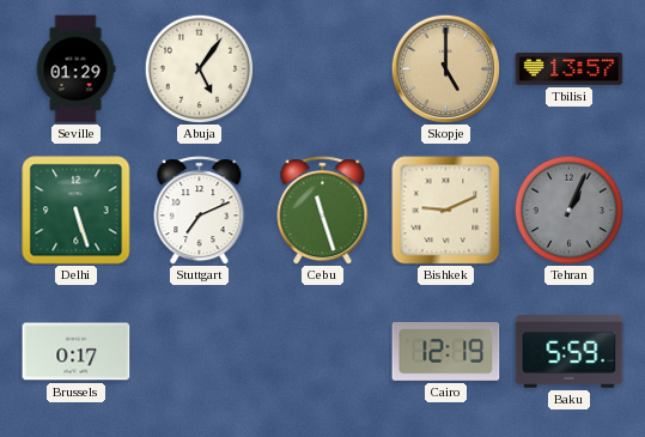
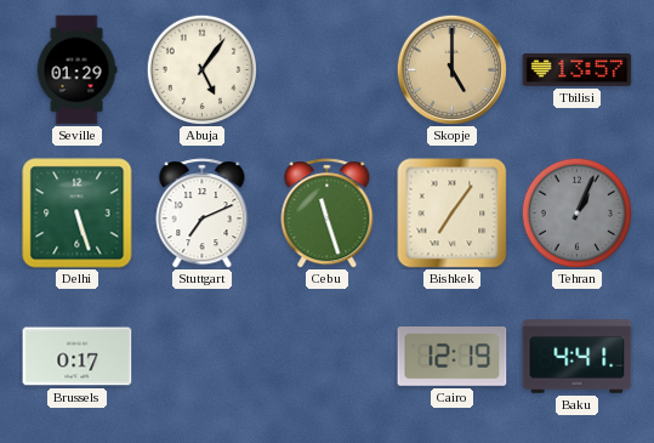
Bishkek: 9:11 -> 7:06 (453, 214)
Baku: 5:59 -> 4:41 (578, 357)
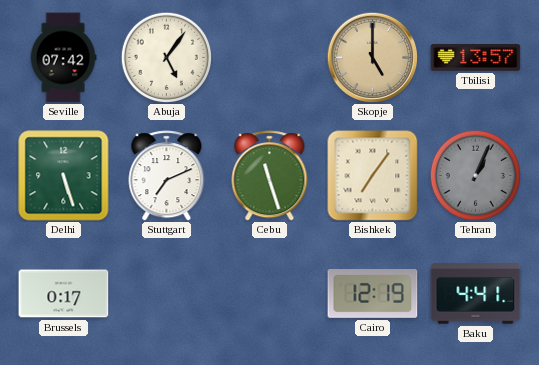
Seville: 01:29 -> 07:42 (63, 58)
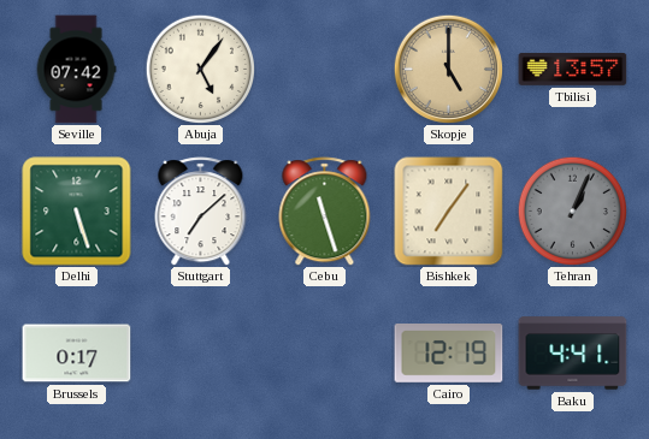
Stuttgart: 7:11 -> 7:08 (201, 212)
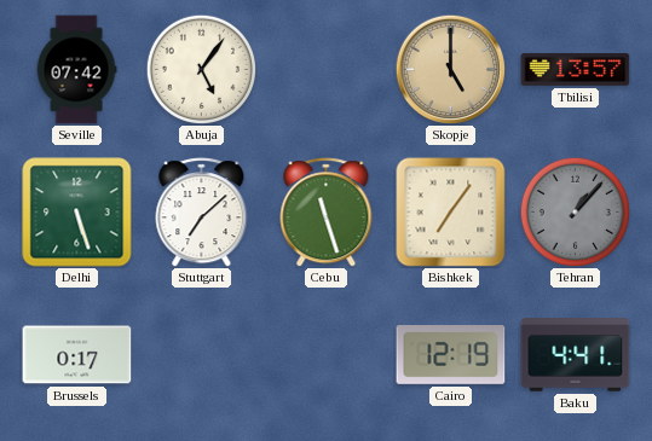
Tehran: 1:04 -> 1:07 (575, 211)
